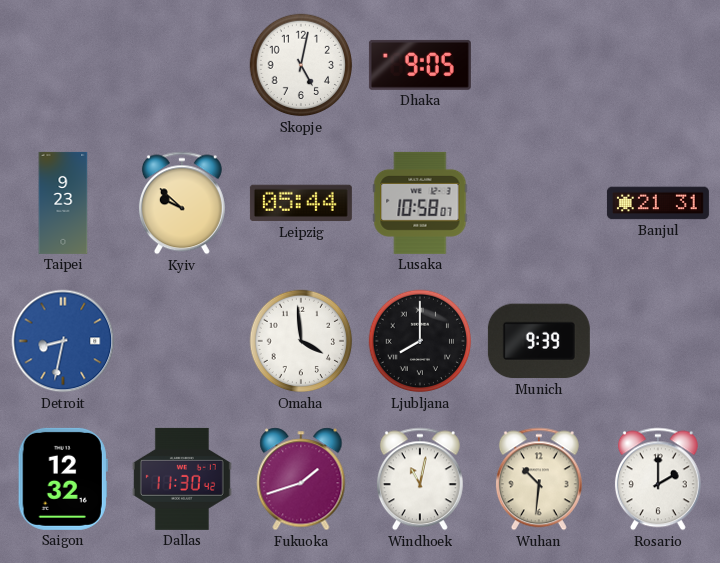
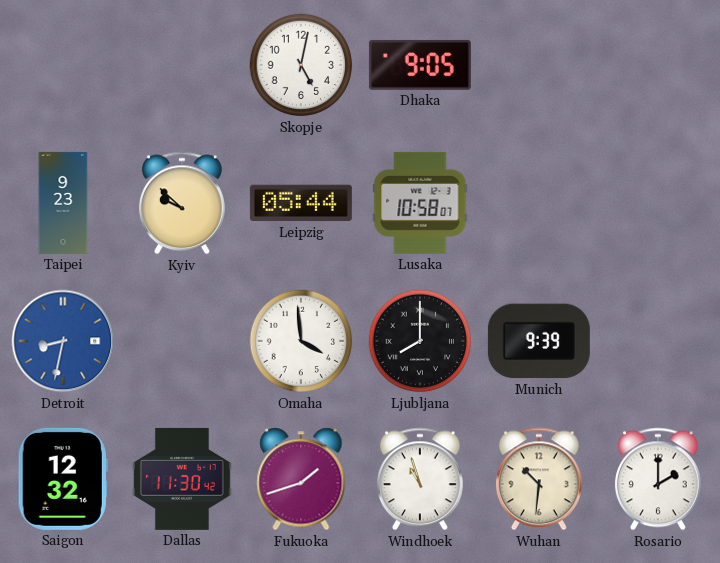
Banjul: 21:31 -> none (658, 203)
Windhoek: 11:02 -> 10:57 (420, 479)
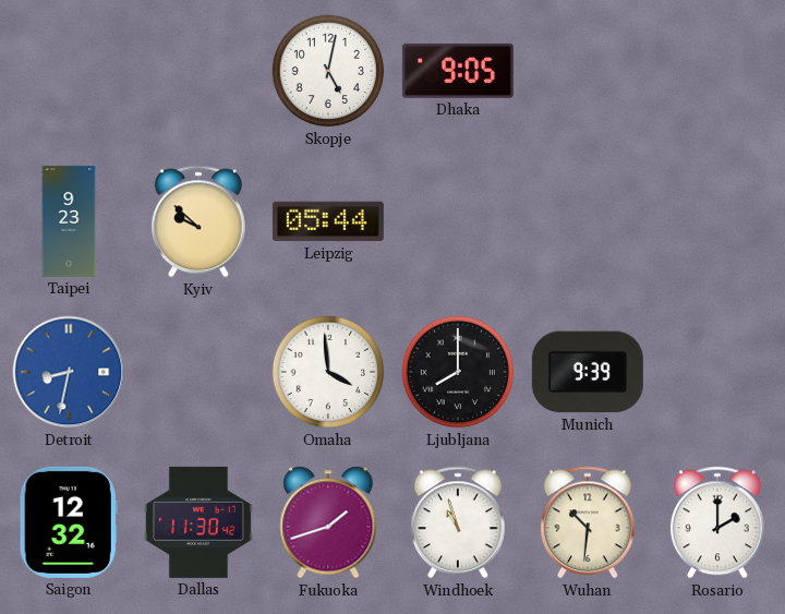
Lusaka: 10:58 -> none (420, 203)
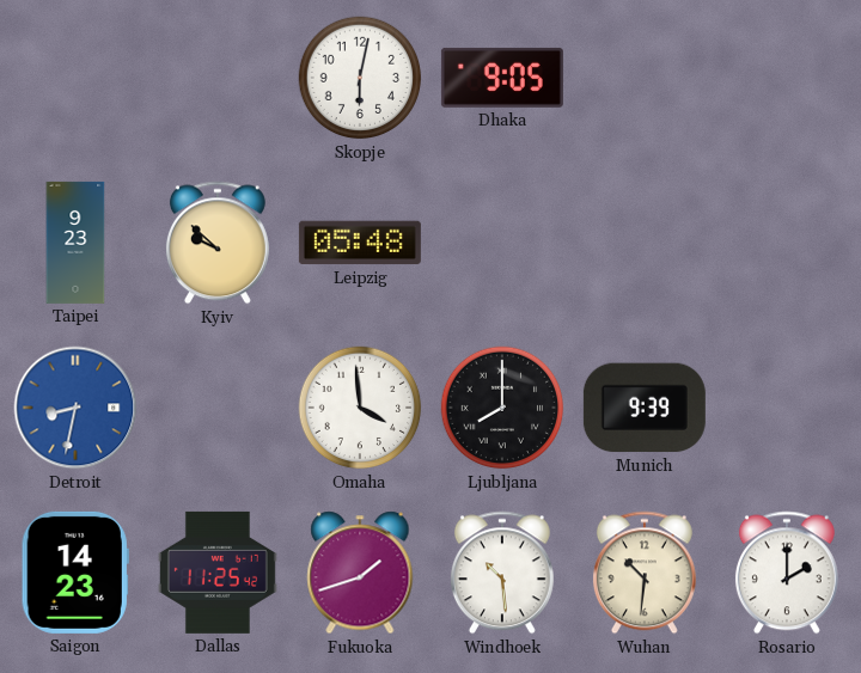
Skopje: 5:02 -> 6:02 (360, 78)
Leipzig: 05:44 -> 05:48 (360, 243)
Saigon: 12:32 -> 14:23 (75, 573)
Dallas: 11:30 -> 11:25 (218, 573)
Windhoek: 10:57 -> 10:29 (502, 573)
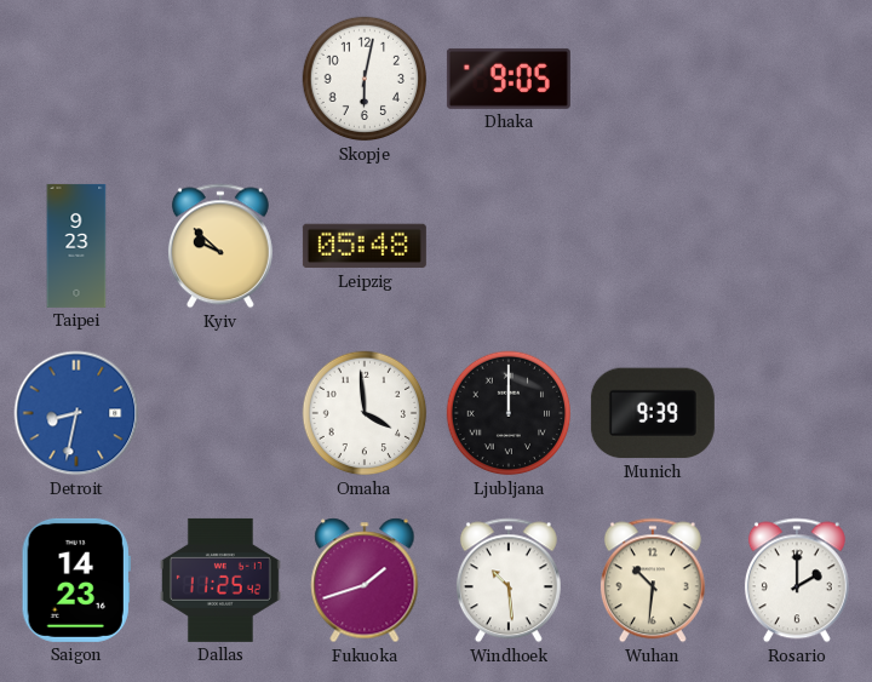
Ljubljana: 8:00 -> 12:00 (509, 413)
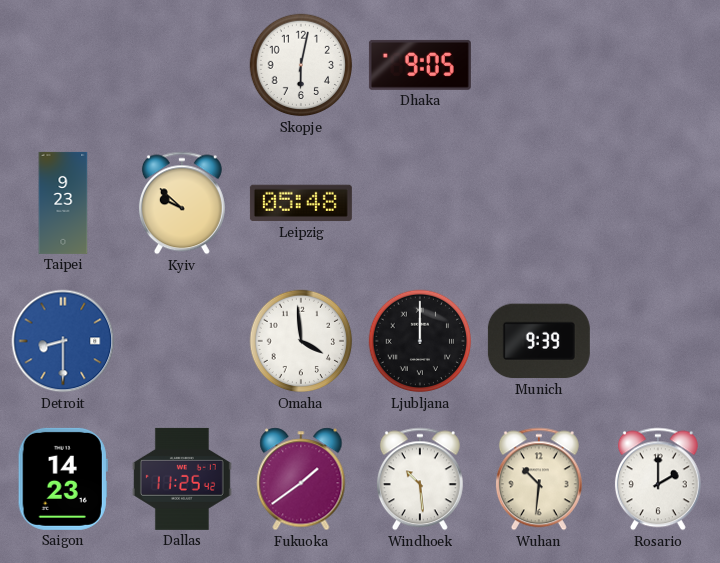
Detroit: 8:32 -> 8:30 (63, 341)
Fukuoka: 1:42 -> 1:39 (301, 479)
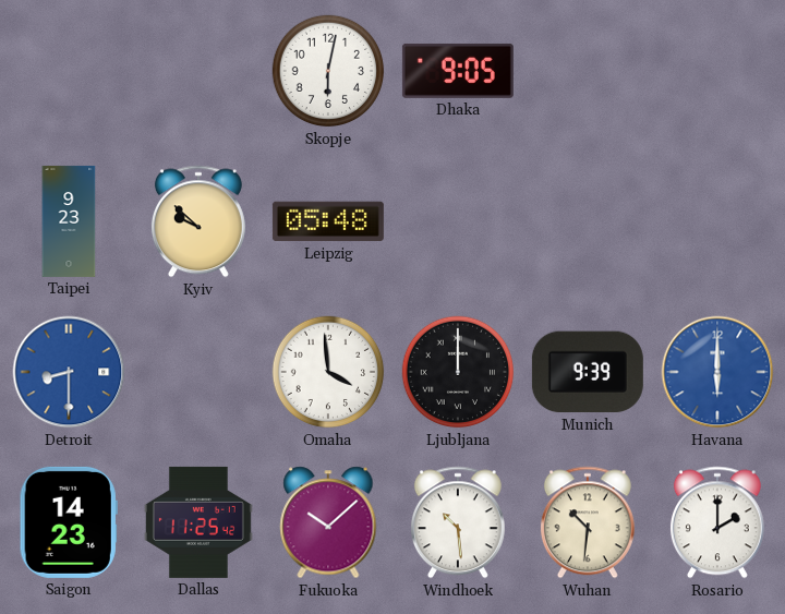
Havana: none -> 6:00 (717, 372)
Fukuoka: 1:39 -> 10:08 (328, 522)
